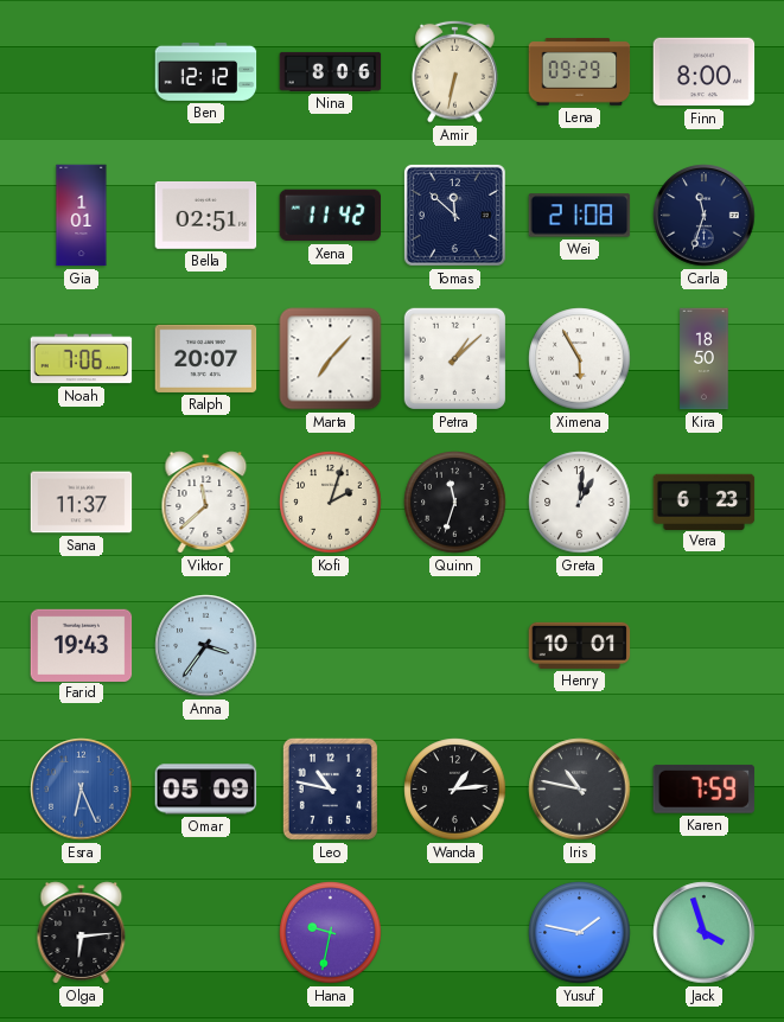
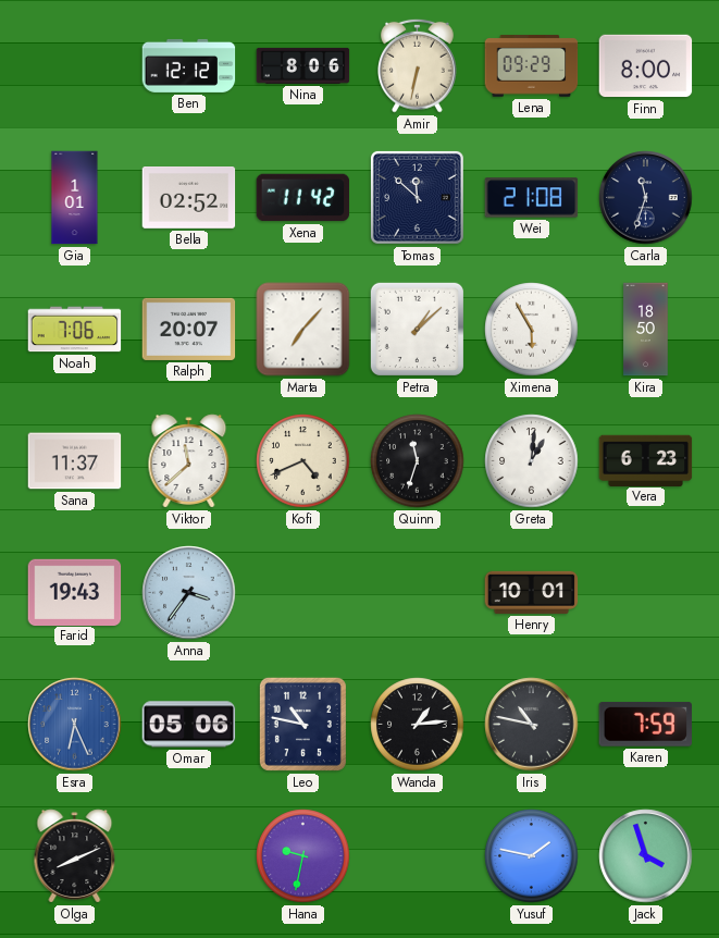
Bella: 02:51 -> 02:52 (189, 198)
Kofi: 2:03 -> 4:41 (303, 461)
Omar: 05:09 -> 05:06 (189, 725)
Olga: 6:14 -> 8:11 (75, 856)
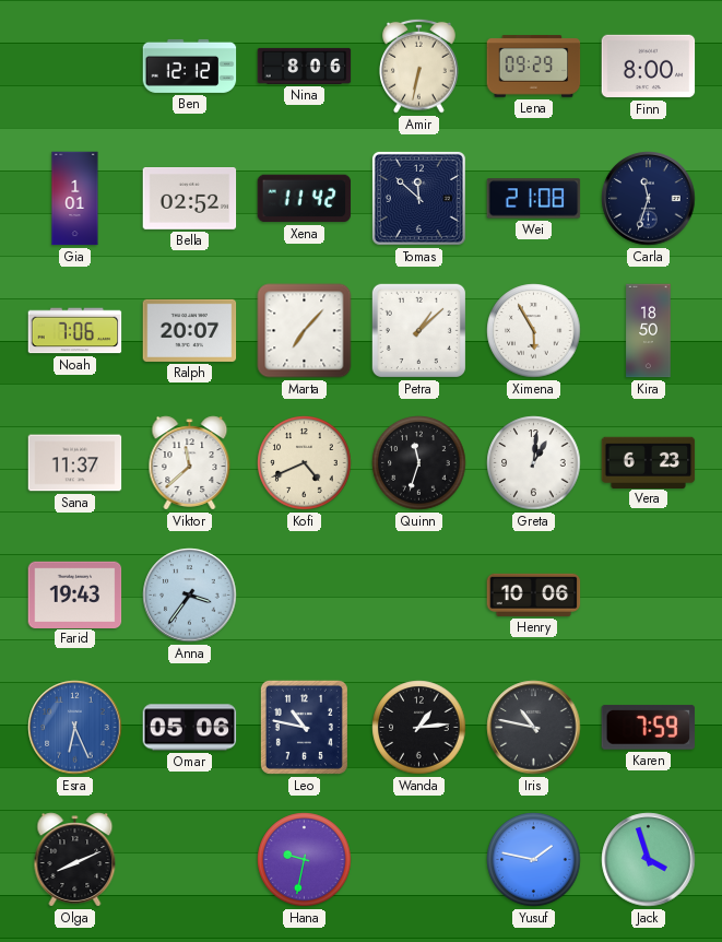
Henry: 10:01 -> 10:06 (534, 594)
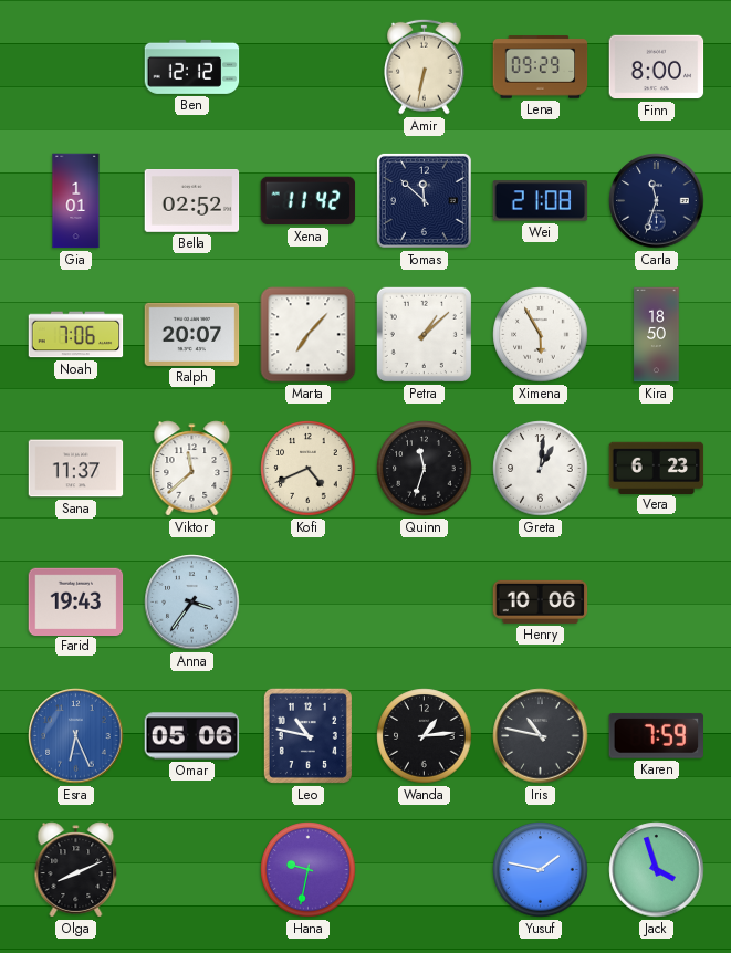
Nina: 8:06 -> none (305, 66)
